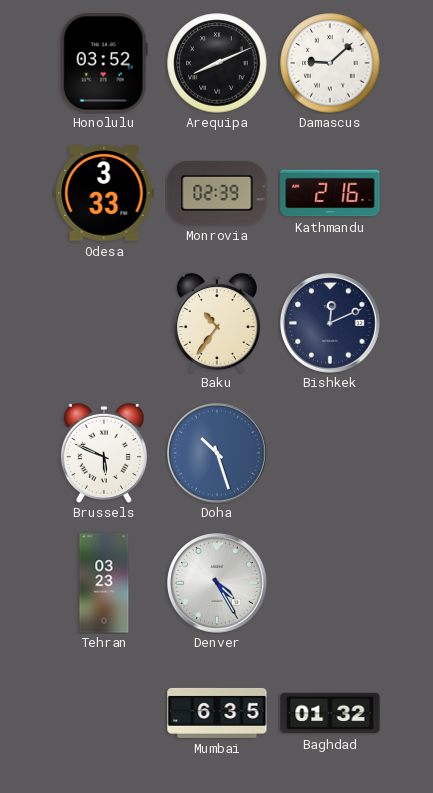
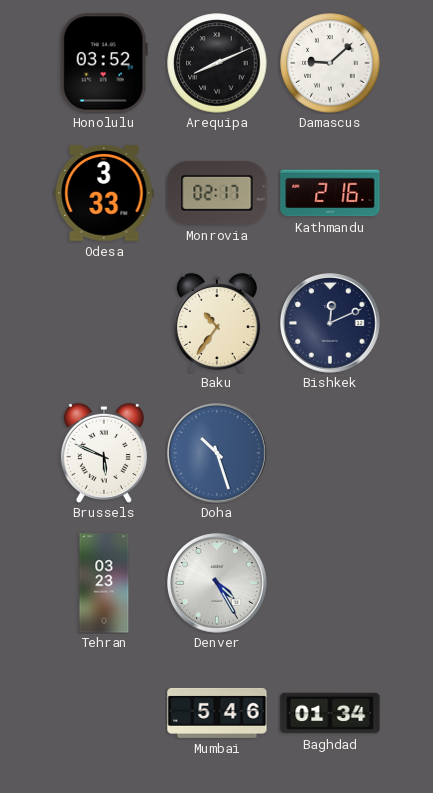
Monrovia: 02:39 -> 02:17 (217, 193)
Mumbai: 6:35 -> 5:46 (217, 713)
Baghdad: 01:32 -> 01:34 (330, 713)
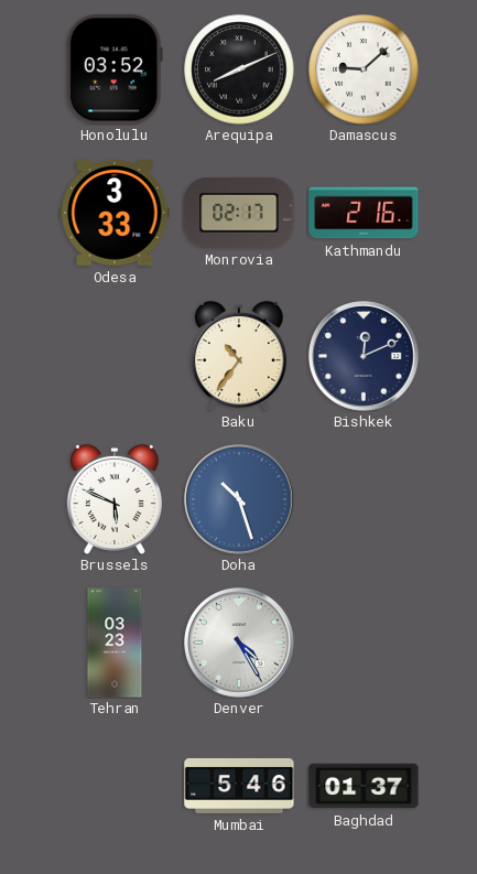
Baghdad: 01:34 -> 01:37 (364, 786)
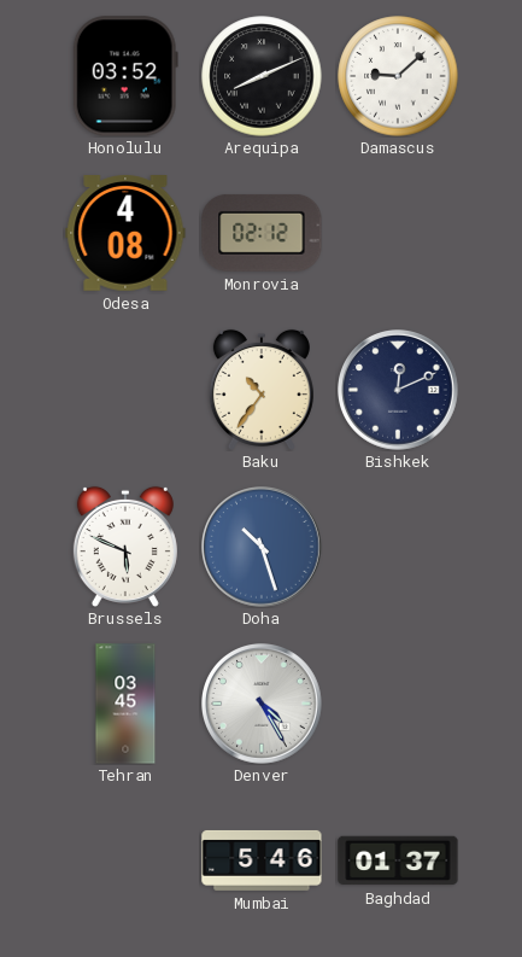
Odesa: 3:33 -> 4:08 (125, 233)
Monrovia: 02:17 -> 02:12 (262, 233)
Kathmandu: 2:16 -> none (364, 213)
Tehran: 03:23 -> 03:45 (125, 704)
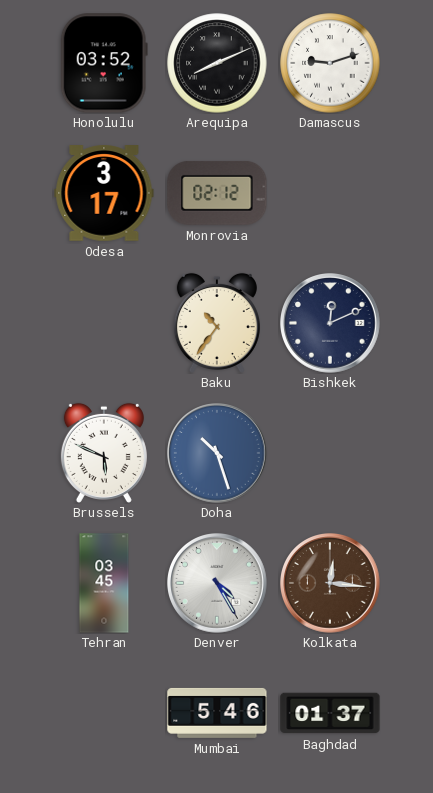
Damascus: 9:08 -> 9:12 (330, 63)
Odesa: 4:08 -> 3:17 (104, 193)
Kolkata: none -> 12:16 (331, 584)
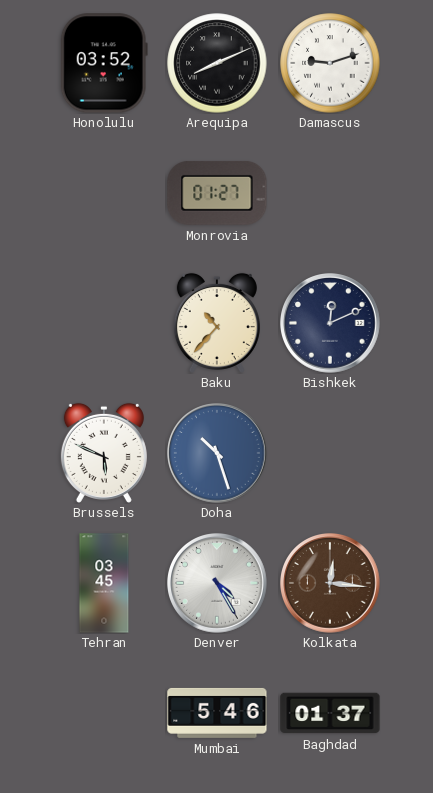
Odesa: 3:17 -> none (104, 193)
Monrovia: 02:12 -> 01:27 (217, 193)
Baku: 10:36 -> 10:37 (217, 323)
